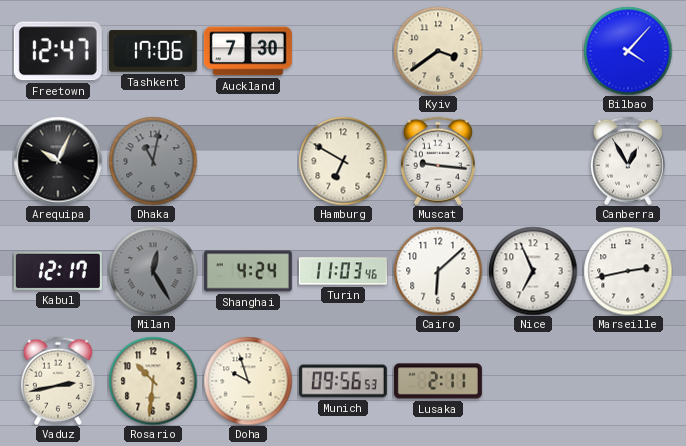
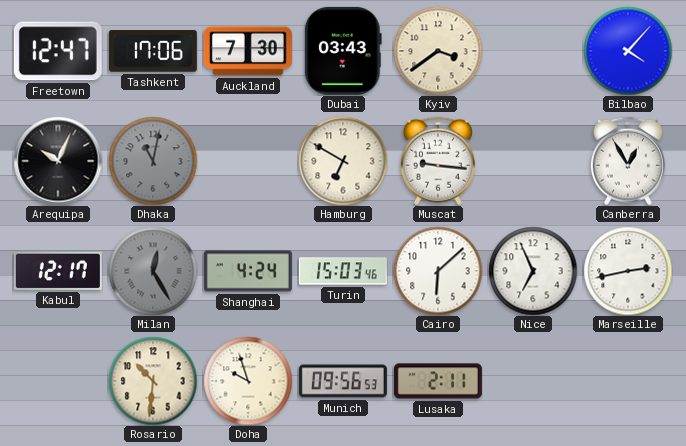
Dubai: none -> 03:43 (343, 51)
Turin: 11:03 -> 15:03 (343, 271)
Vaduz: 2:43 -> none (58, 381)
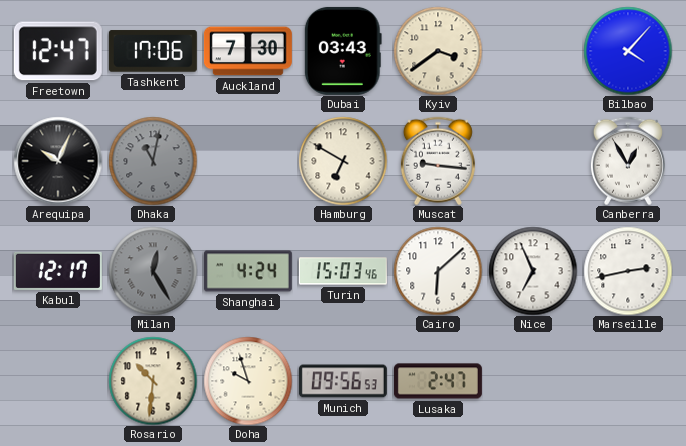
Lusaka: 2:11 -> 2:47 (438, 381)
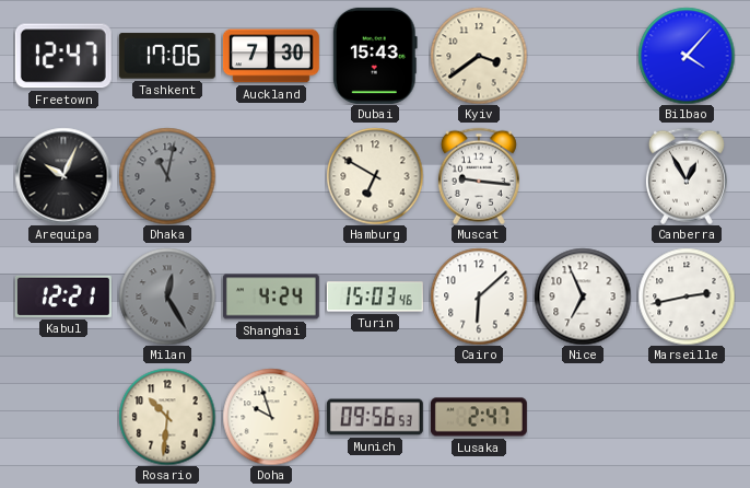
Dubai: 03:43 -> 15:43 (375, 56)
Kabul: 12:17 -> 12:21 (63, 297)
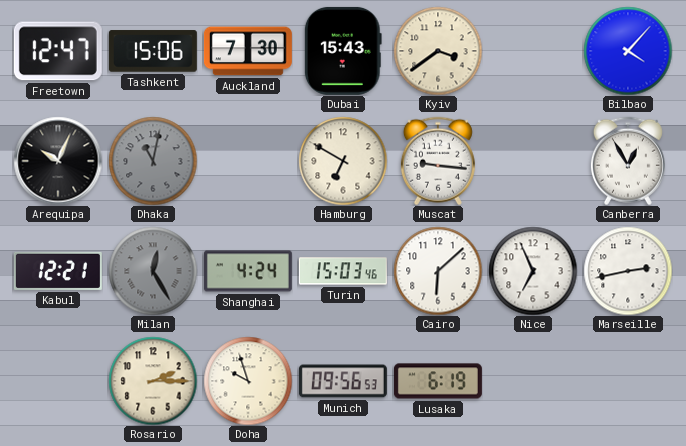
Tashkent: 17:06 -> 15:06 (153, 51)
Rosario: 10:31 -> 2:15 (153, 381)
Lusaka: 2:47 -> 6:19 (438, 381)
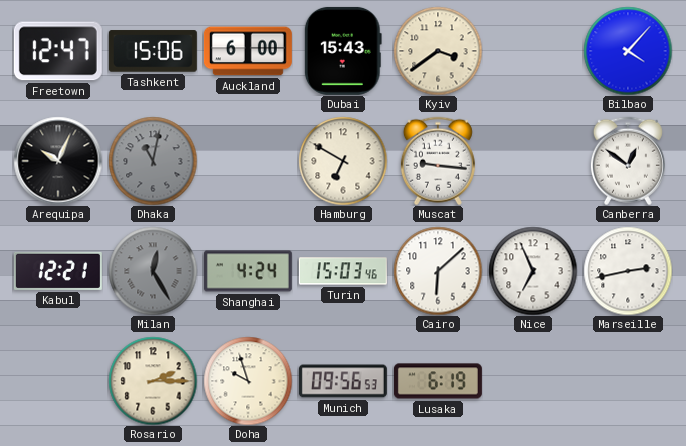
Auckland: 7:30 -> 6:00 (248, 51)
Canberra: 12:55 -> 12:51 (628, 161)
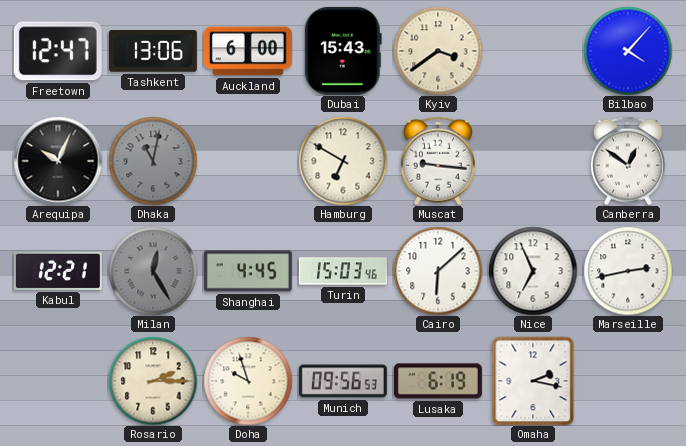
Tashkent: 15:06 -> 13:06 (153, 51)
Shanghai: 4:24 -> 4:45 (248, 271)
Omaha: none -> 2:17 (533, 381)
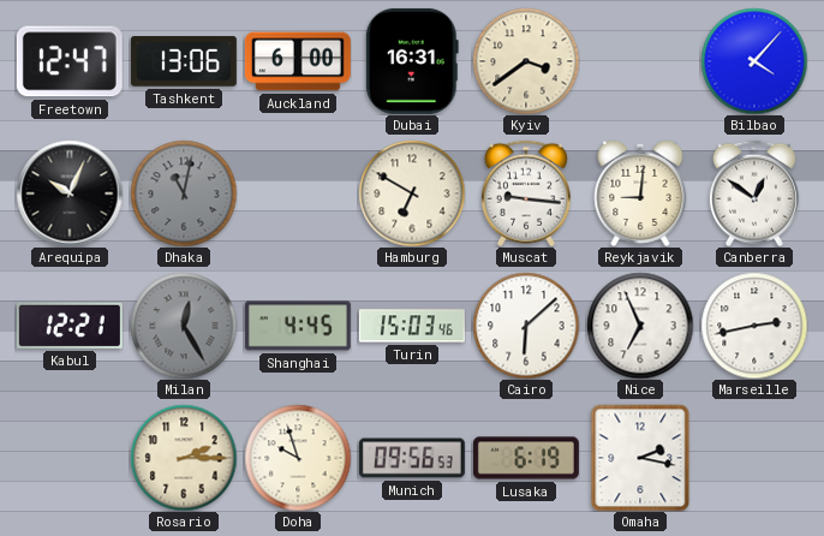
Dubai: 15:43 -> 16:31 (412, 61)
Reykjavik: none -> 9:01 (640, 193)
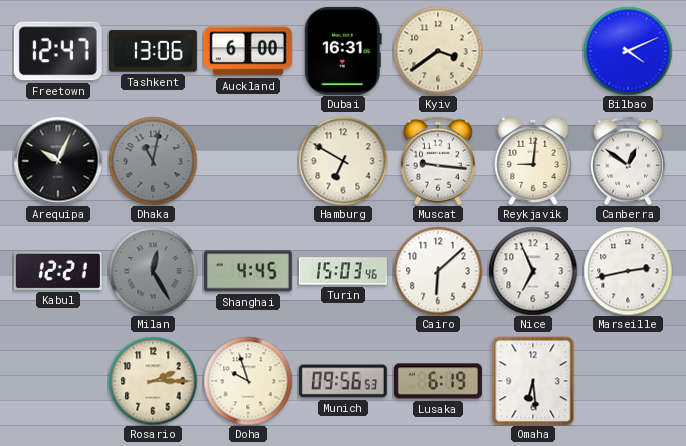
Bilbao: 4:07 -> 4:11 (628, 51)
Omaha: 2:17 -> 6:29 (533, 381)
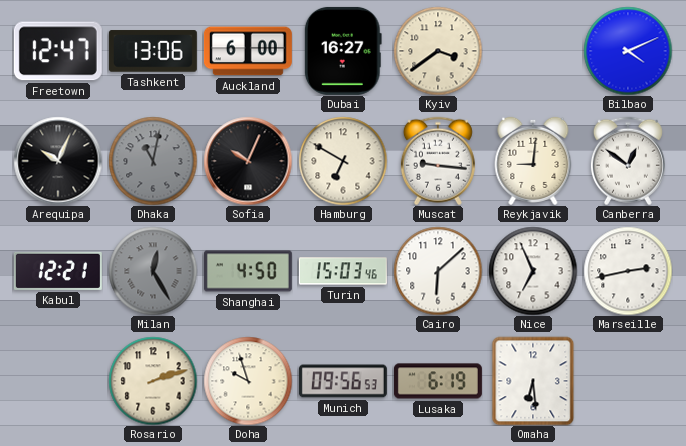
Dubai: 16:31 -> 16:27 (343, 51)
Sofia: none -> 10:04 (248, 161)
Shanghai: 4:45 -> 4:50 (248, 271)
Rosario: 2:15 -> 2:12 (153, 381)
